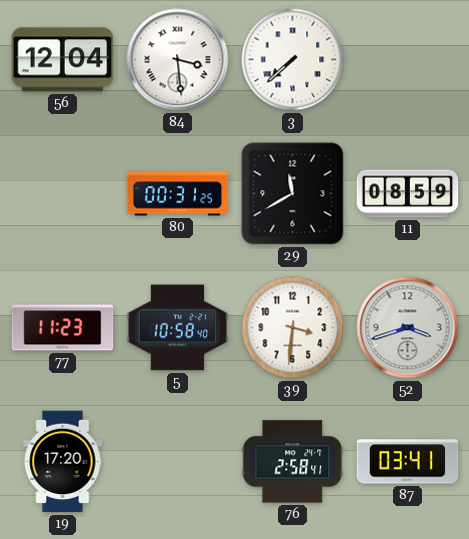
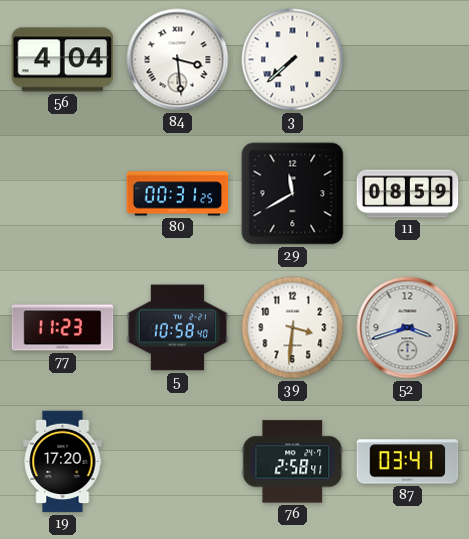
56: 12:04 -> 4:04 (63, 60)
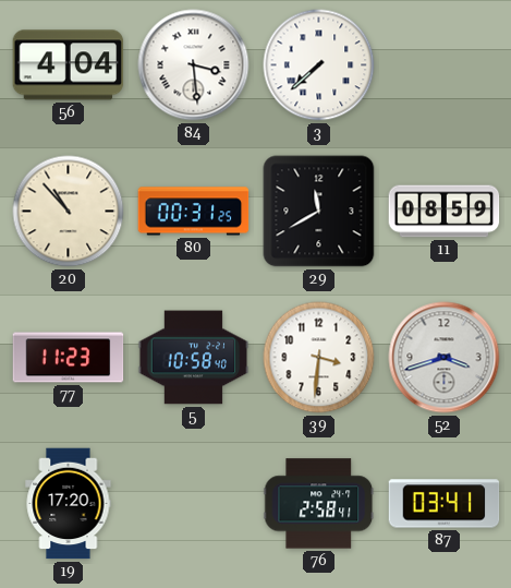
20: none -> 10:53 (69, 212)
